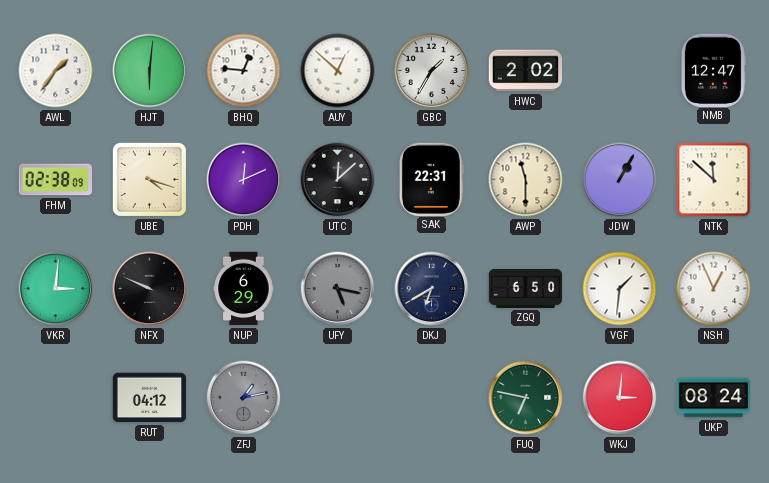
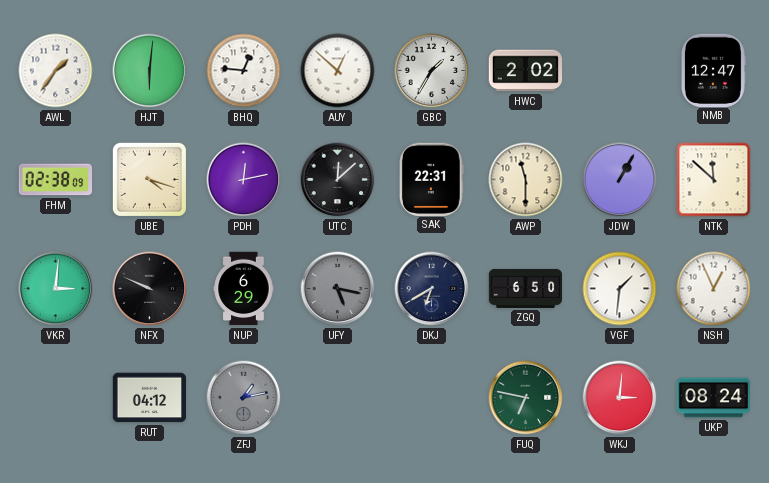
PDH: 12:11 -> 12:13 (244, 180)
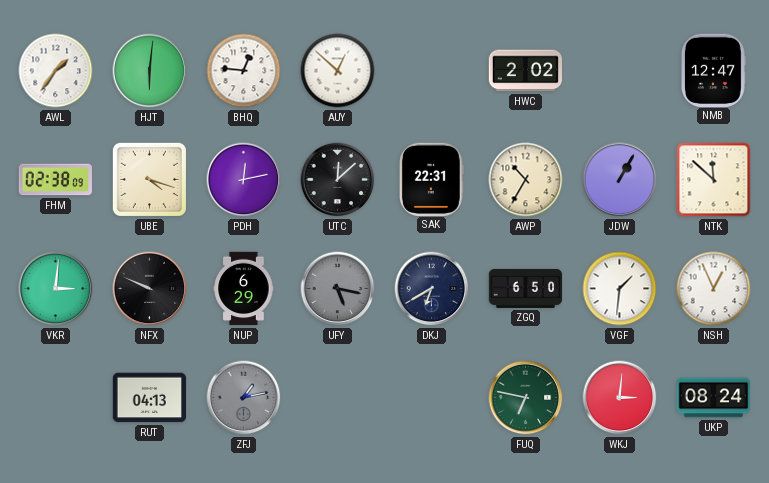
GBC: 1:35 -> none (432, 71)
AWP: 11:30 -> 10:35 (526, 180)
RUT: 04:12 -> 04:13 (150, 398)
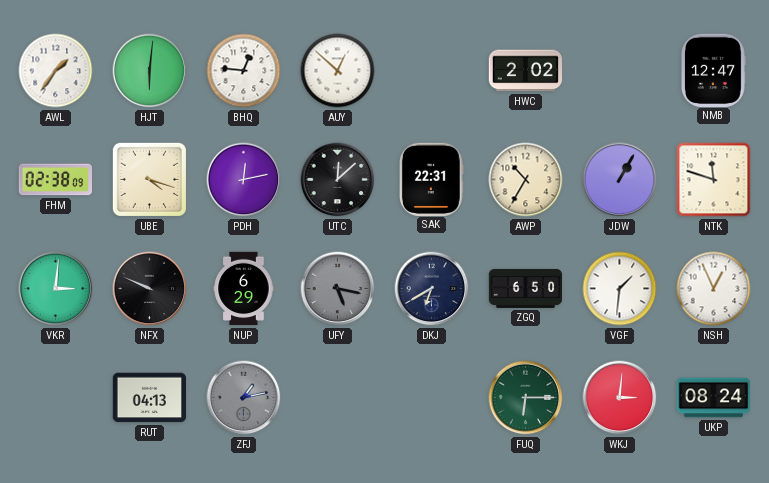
NTK: 11:52 -> 11:48 (714, 180)
FUQ: 6:47 -> 6:15 (526, 398)
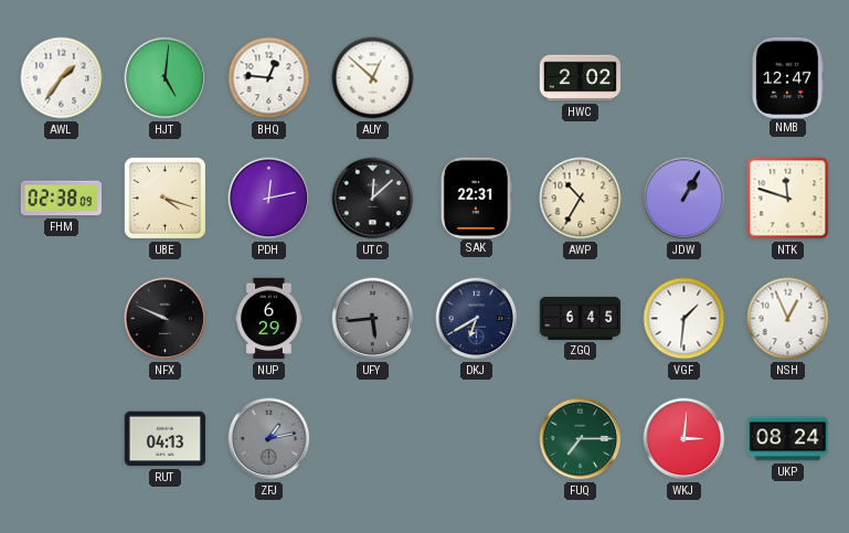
HJT: 6:01 -> 5:01 (166, 78)
VKR: 3:01 -> none (56, 289)
UFY: 5:17 -> 5:44 (373, 319)
ZGQ: 6:50 -> 6:45 (581, 318)
FUQ: 6:15 -> 7:15 (581, 439)
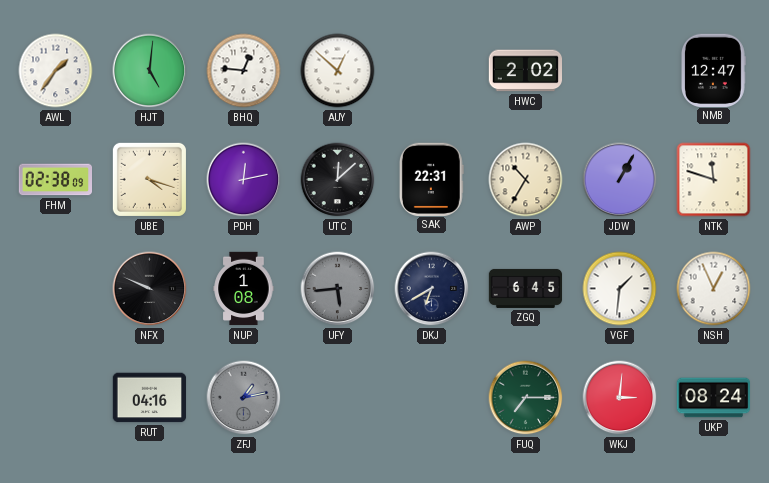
NUP: 6:29 -> 1:08 (244, 289)
RUT: 04:13 -> 04:16 (150, 398)
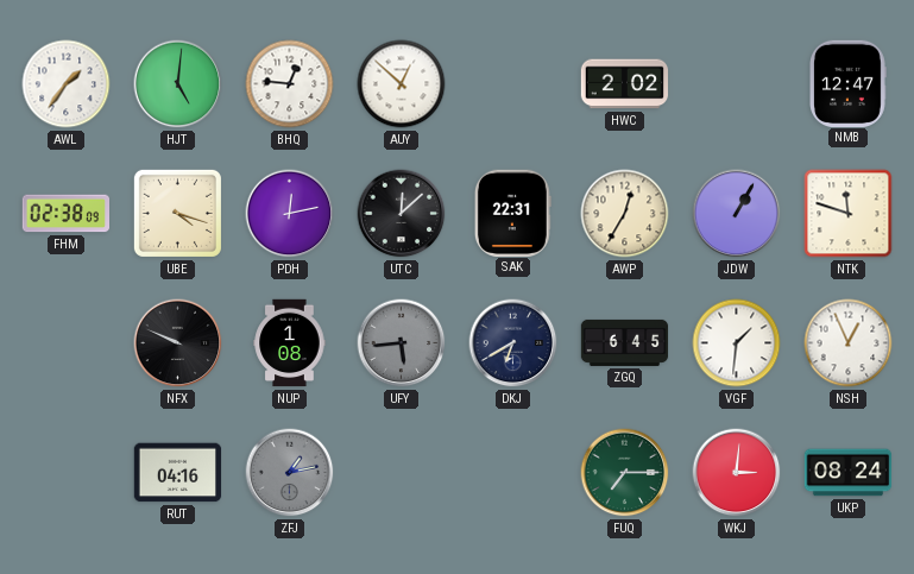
AWP: 10:35 -> 12:35 (625, 214)
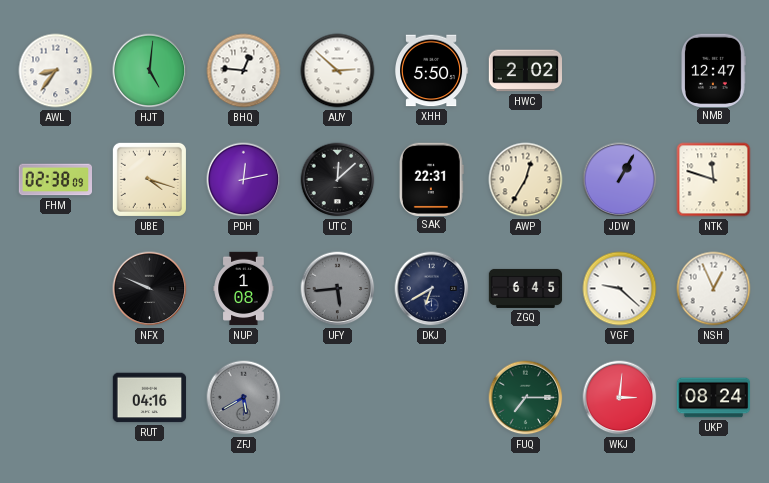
AWL: 1:36 -> 8:36 (56, 71)
AUY: 12:52 -> 2:52 (338, 71)
XHH: none -> 5:50 (432, 71)
VGF: 1:31 -> 9:22 (620, 289)
ZFJ: 1:13 -> 5:40 (244, 398)
